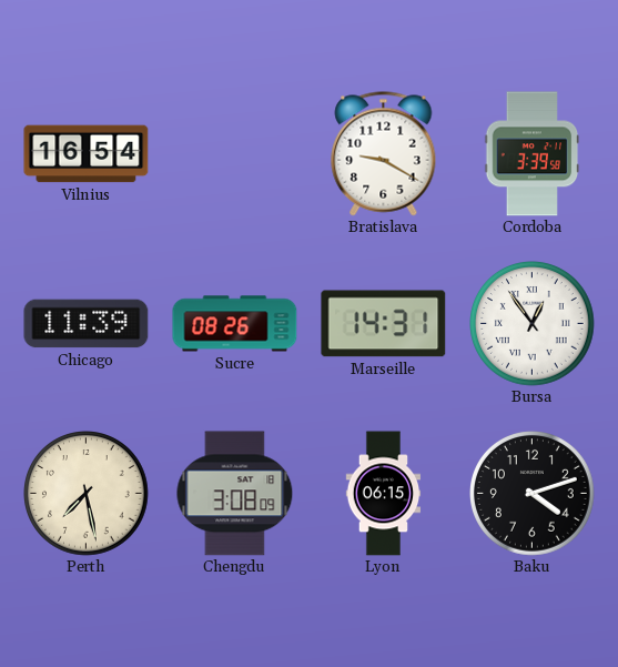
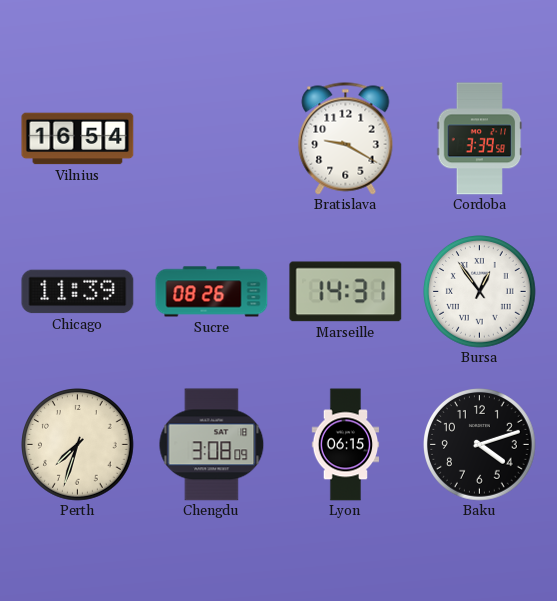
Perth: 7:28 -> 7:33 (78, 445)
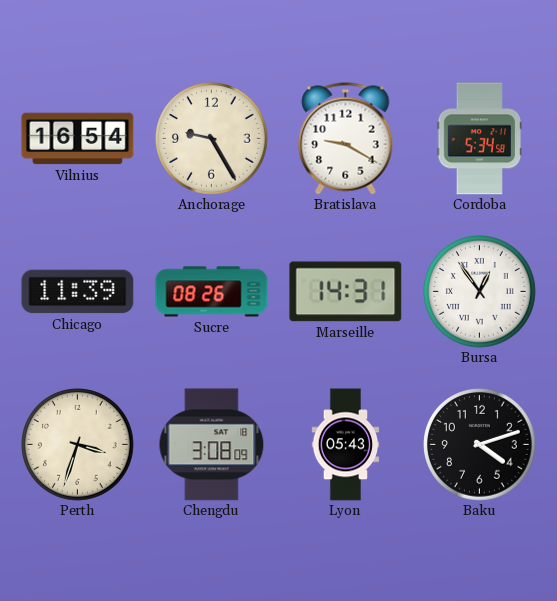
Anchorage: none -> 9:25 (212, 139)
Cordoba: 3:39 -> 5:34 (480, 139)
Perth: 7:33 -> 3:33 (78, 445)
Lyon: 06:15 -> 05:43 (346, 445)
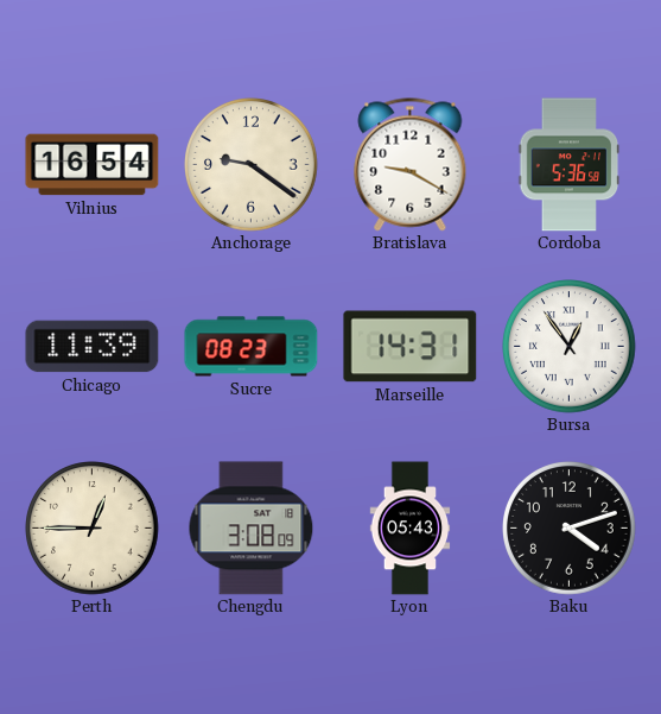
Anchorage: 9:25 -> 9:21 (252, 165)
Cordoba: 5:34 -> 5:36 (570, 165)
Sucre: 08:26 -> 08:23 (252, 347)
Perth: 3:33 -> 12:45 (93, 529)
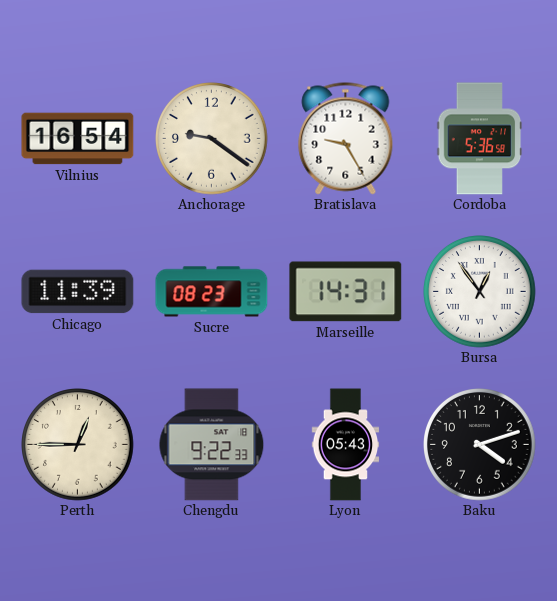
Bratislava: 9:20 -> 9:25 (346, 139)
Chengdu: 3:08 -> 9:22 (212, 445)
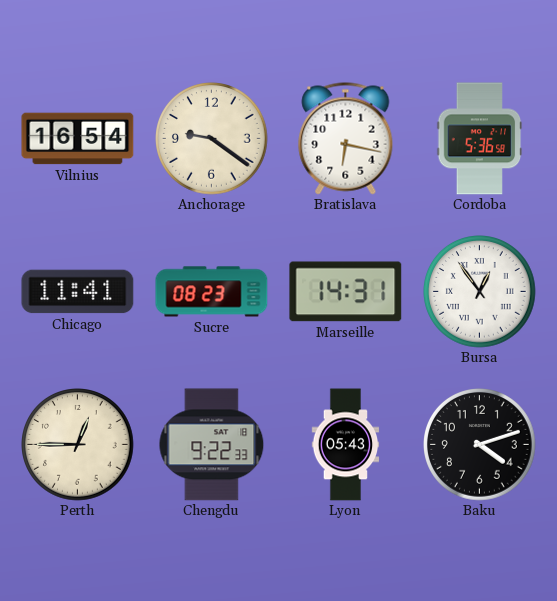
Bratislava: 9:25 -> 6:17 (346, 139)
Chicago: 11:39 -> 11:41 (78, 292)
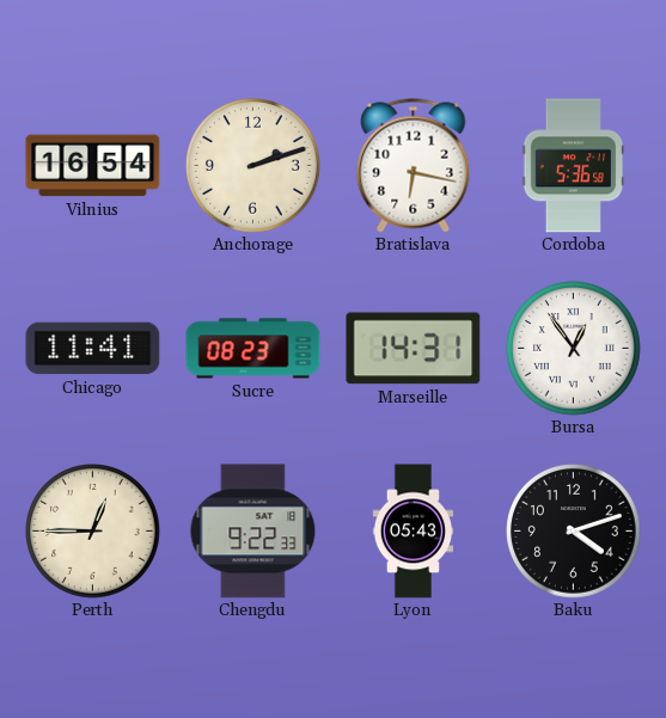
Anchorage: 9:21 -> 2:12 (253, 166)
